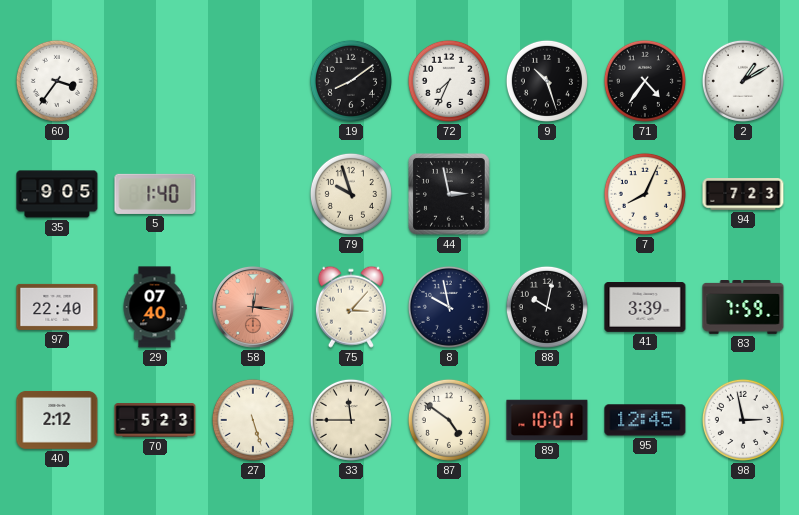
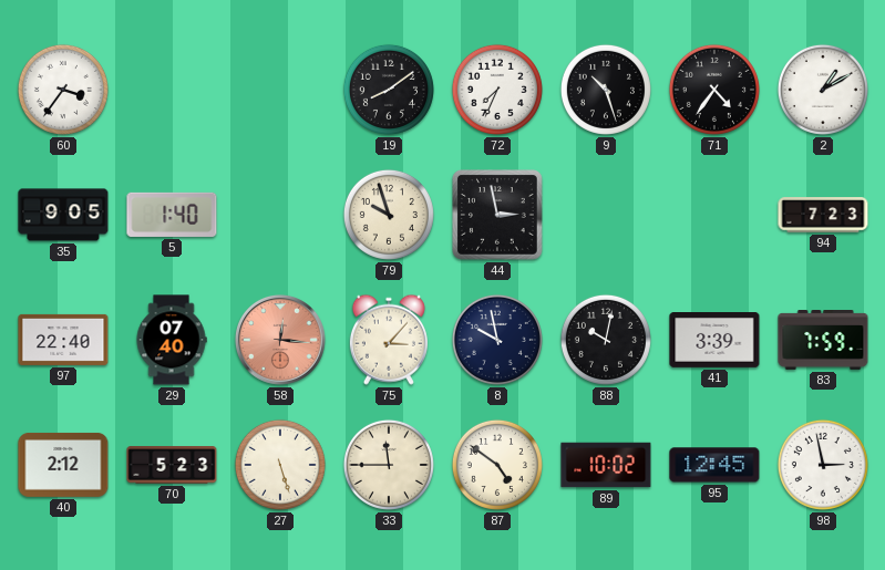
7: 8:04 -> none (645, 194)
89: 10:01 -> 10:02 (606, 465)
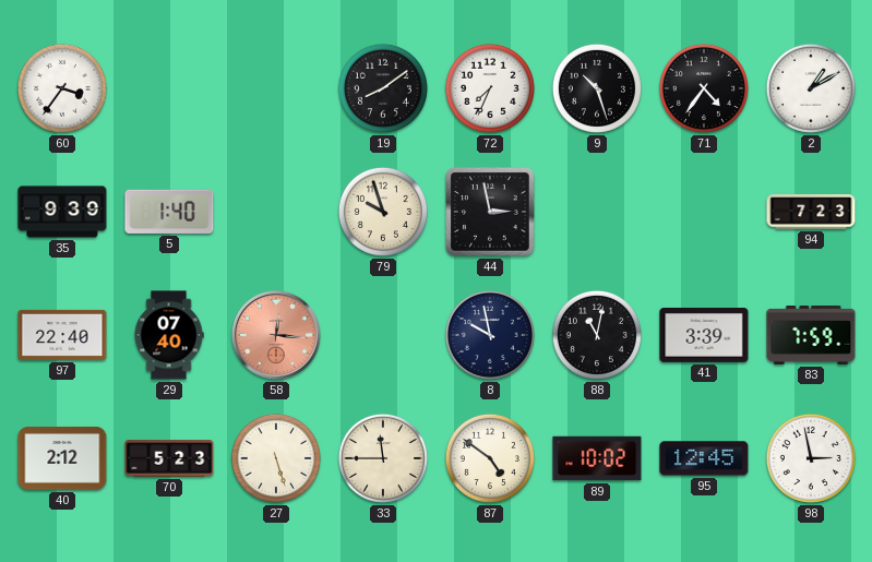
35: 9:05 -> 9:39 (62, 212)
75: 3:07 -> none (389, 340)
88: 10:02 -> 11:02 (597, 335)
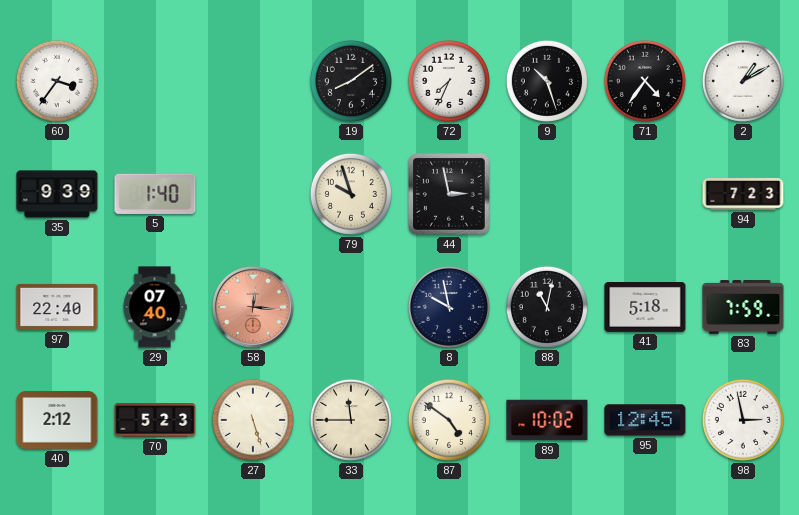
41: 3:39 -> 5:18 (645, 308)
